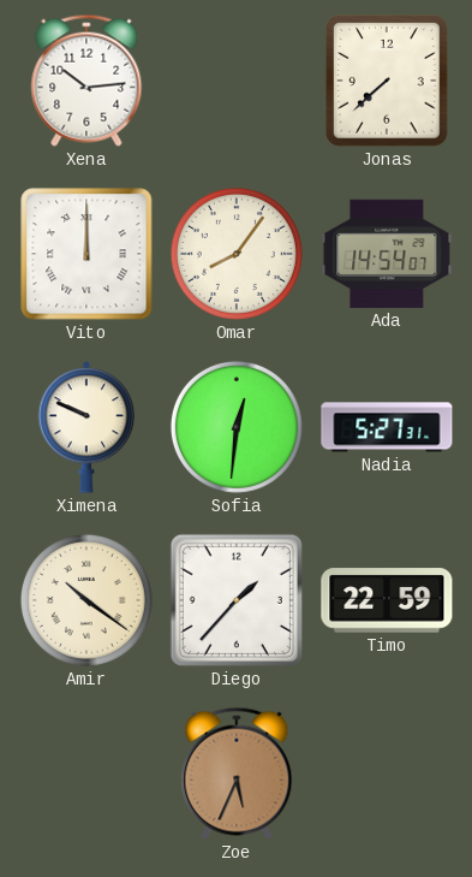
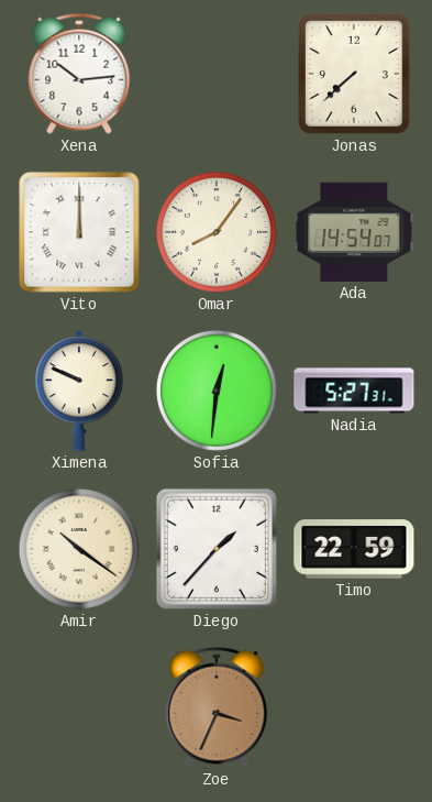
Zoe: 5:34 -> 3:34 (217, 707)
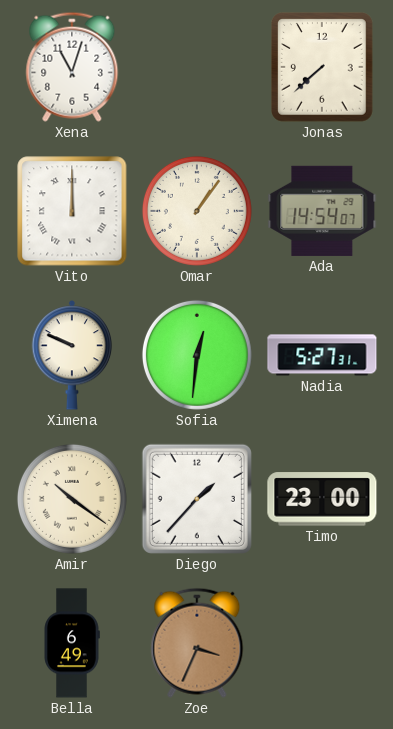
Xena: 10:14 -> 11:03 (72, 67)
Omar: 8:06 -> 1:06 (197, 211)
Timo: 22:59 -> 23:00 (322, 499)
Bella: none -> 6:49 (72, 643)
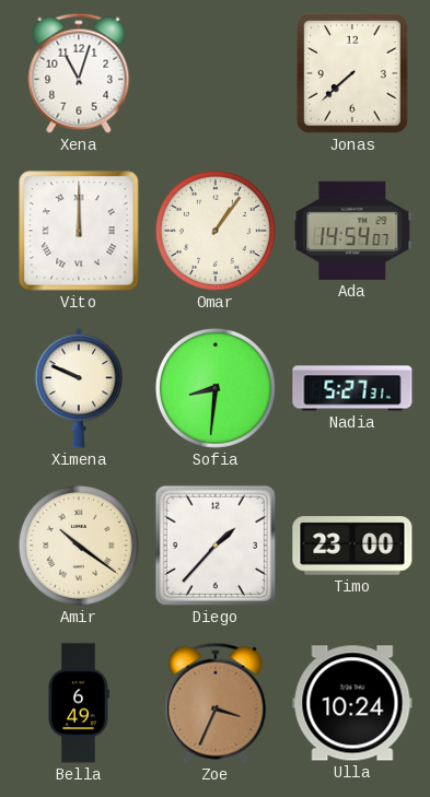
Sofia: 12:31 -> 8:31 (216, 388)
Ulla: none -> 10:24 (352, 703)
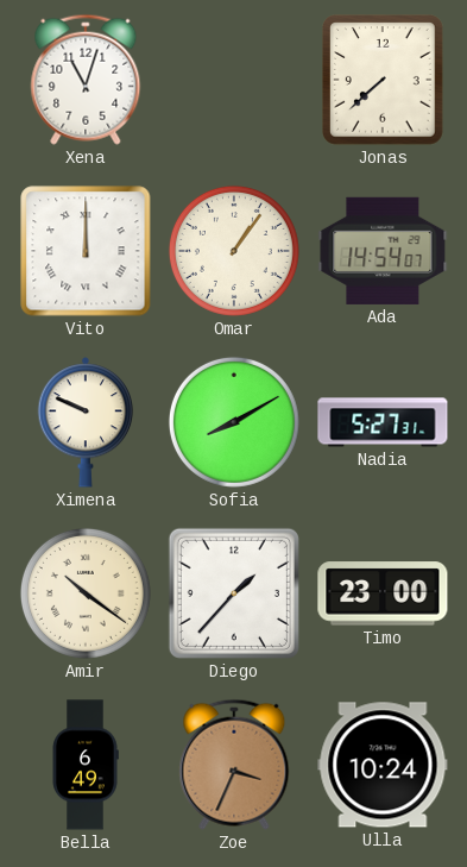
Sofia: 8:31 -> 8:10 (234, 422)
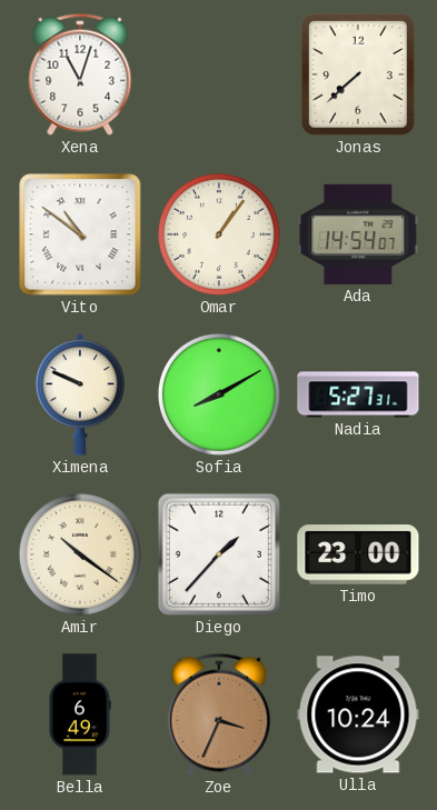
Vito: 12:00 -> 10:51 (80, 234)
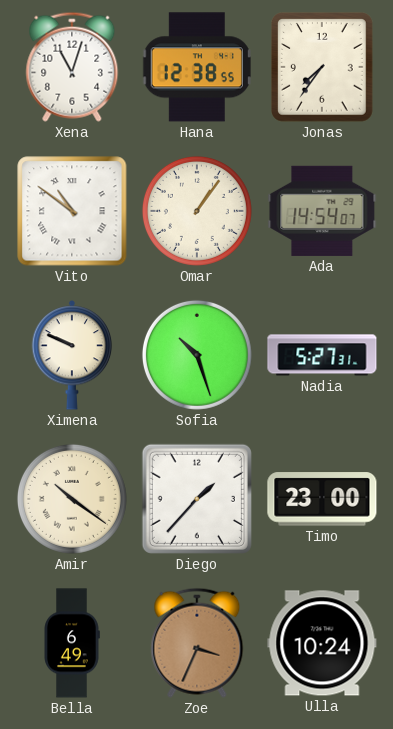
Hana: none -> 12:38 (197, 67)
Jonas: 7:38 -> 7:36 (323, 68)
Sofia: 8:10 -> 10:27 (197, 355)
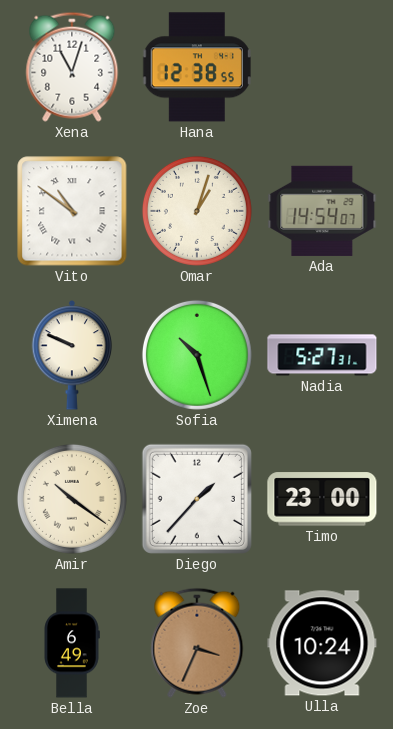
Jonas: 7:36 -> none (323, 68)
Omar: 1:06 -> 1:03 (197, 211)
